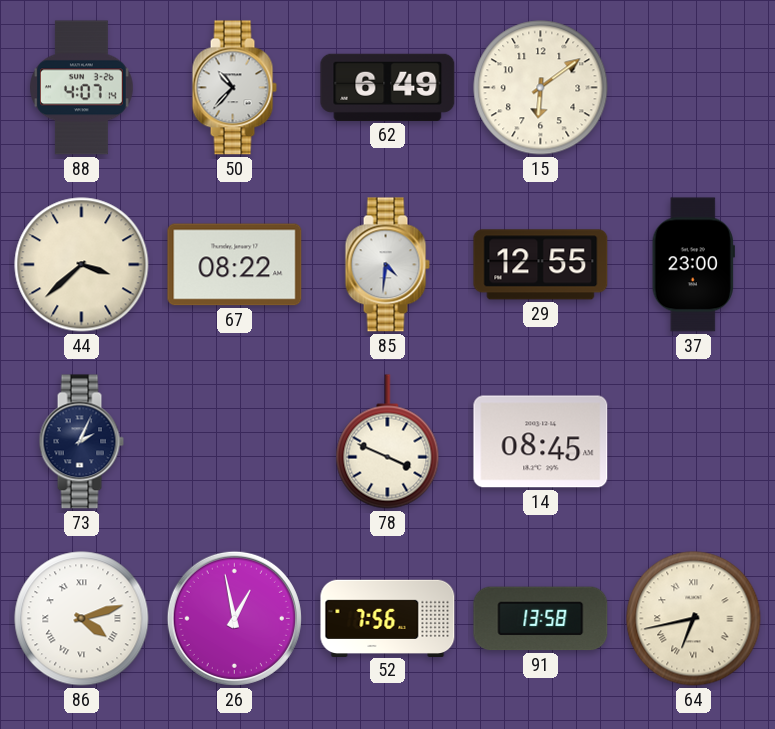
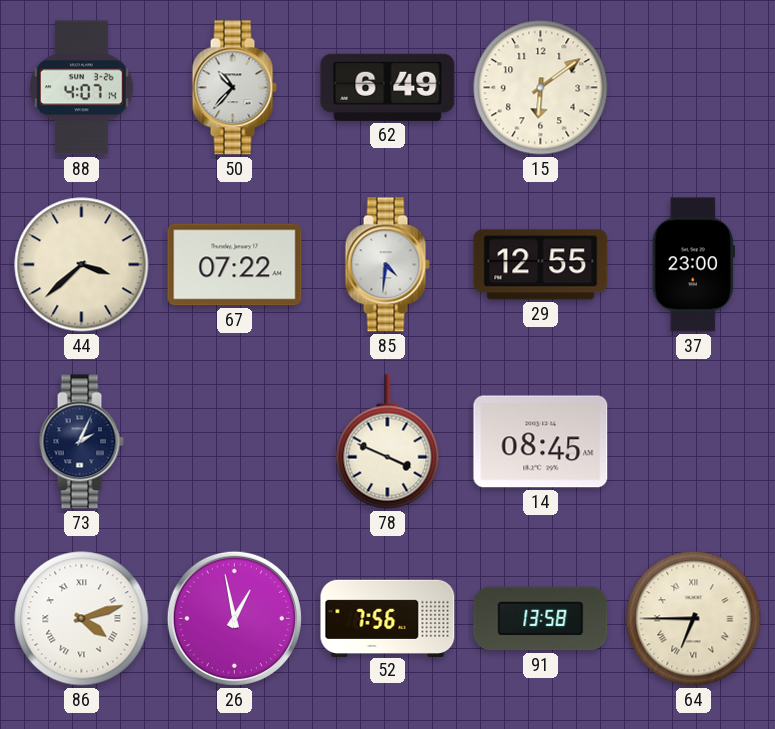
67: 08:22 -> 07:22 (235, 265)
64: 6:43 -> 6:45 (694, 619)
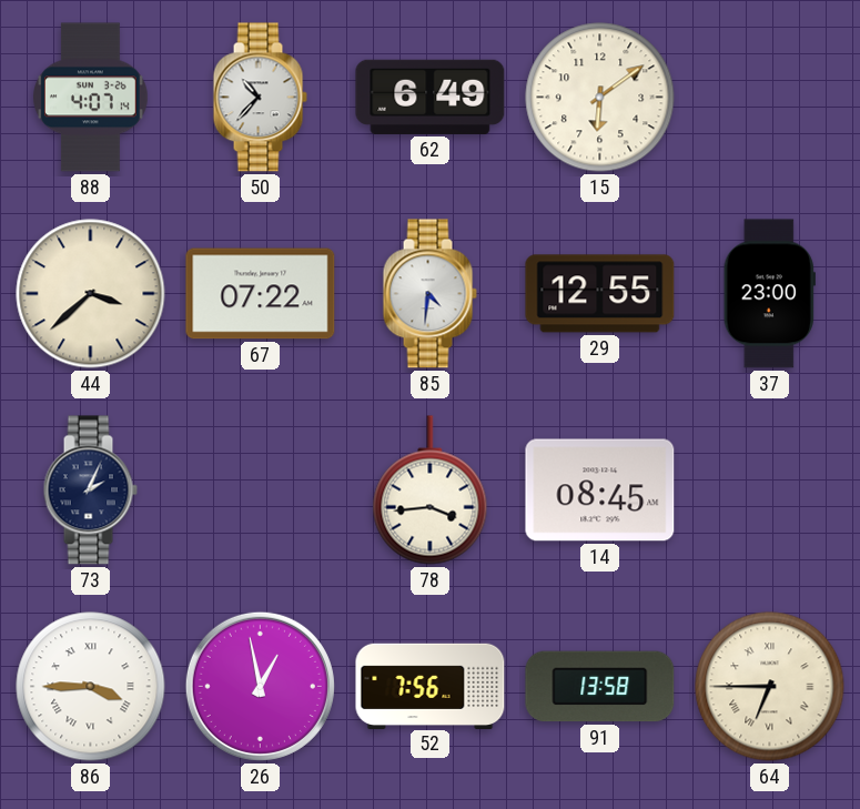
78: 3:49 -> 3:44 (431, 491)
86: 4:12 -> 3:45 (91, 687)
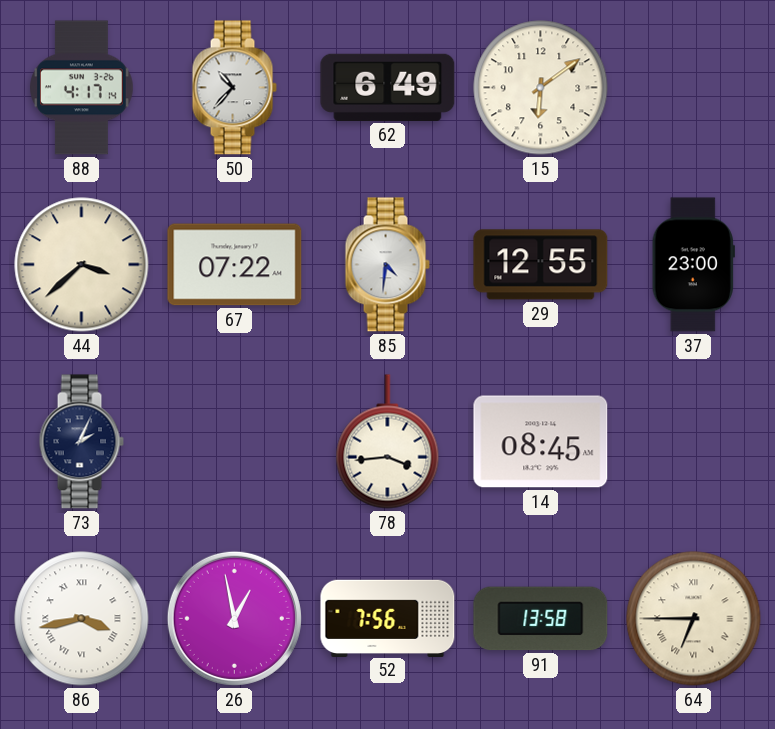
88: 4:07 -> 4:17 (82, 88)
86: 3:45 -> 3:43 (82, 619)
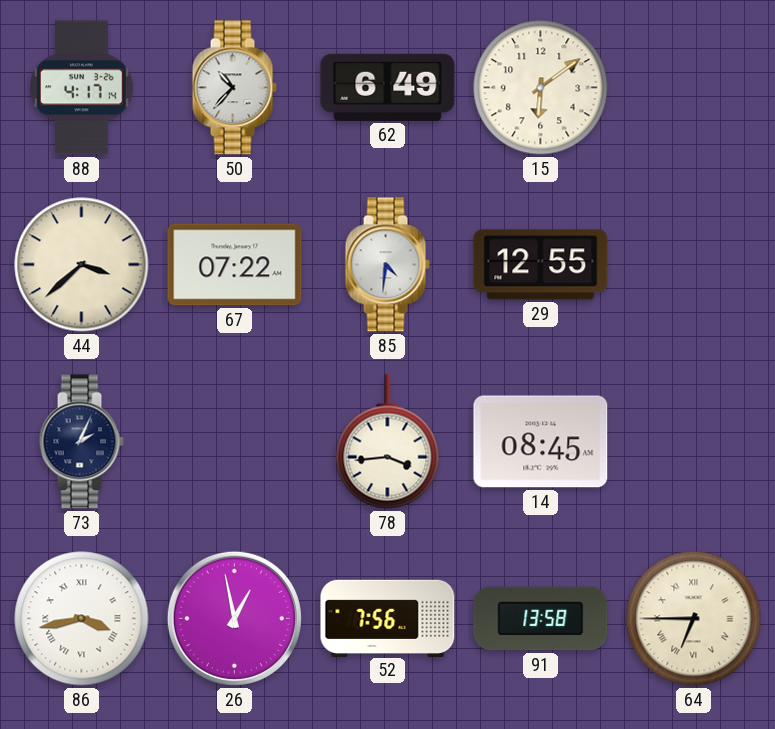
37: 23:00 -> none (693, 265)
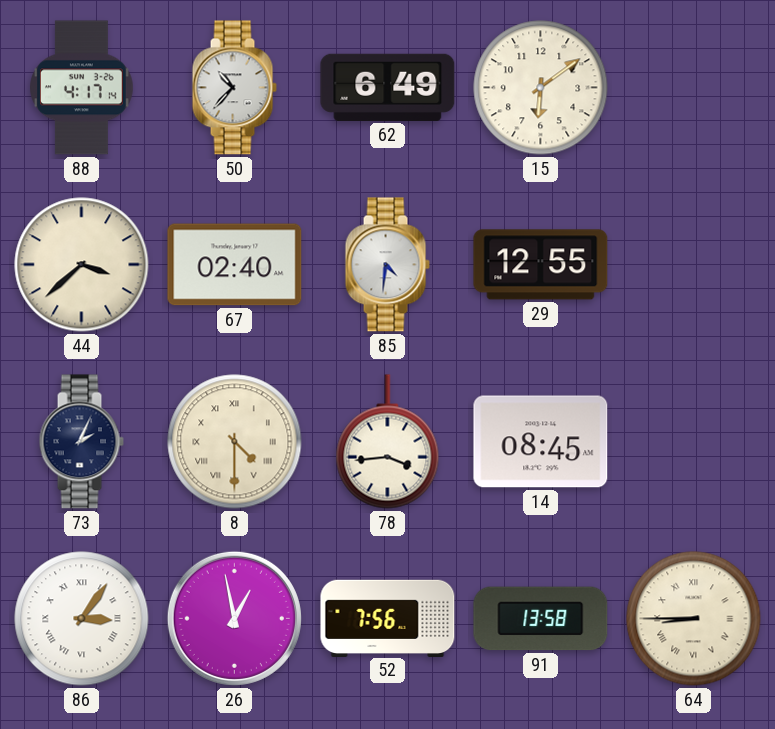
67: 07:22 -> 02:40 (235, 265)
8: none -> 4:30 (235, 442)
86: 3:43 -> 3:06 (82, 619)
64: 6:45 -> 8:45 (694, 619)
